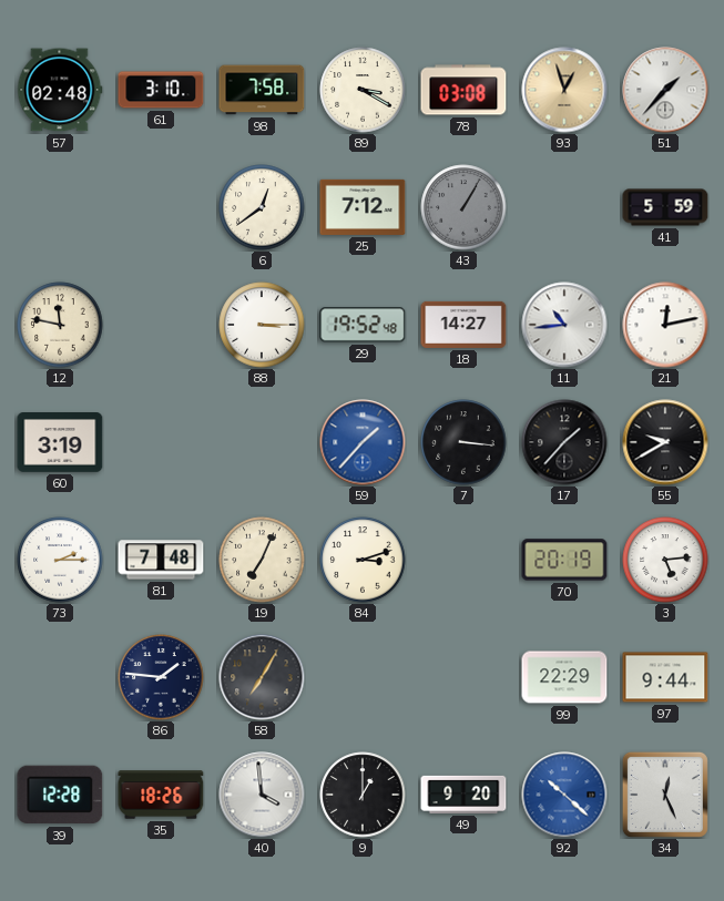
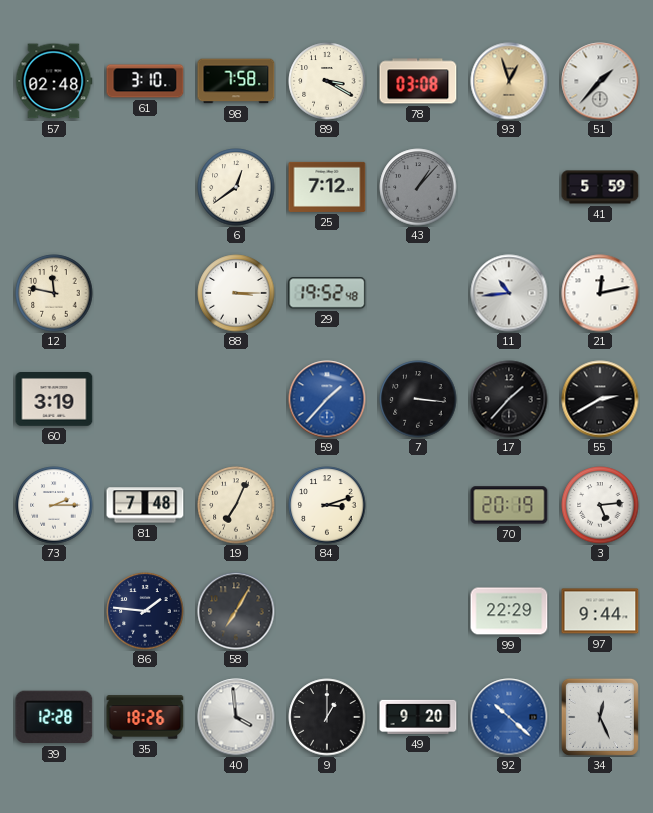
43: 1:05 -> 1:07 (418, 187)
18: 14:27 -> none (463, 325)
55: 9:40 -> 2:40 (600, 399)
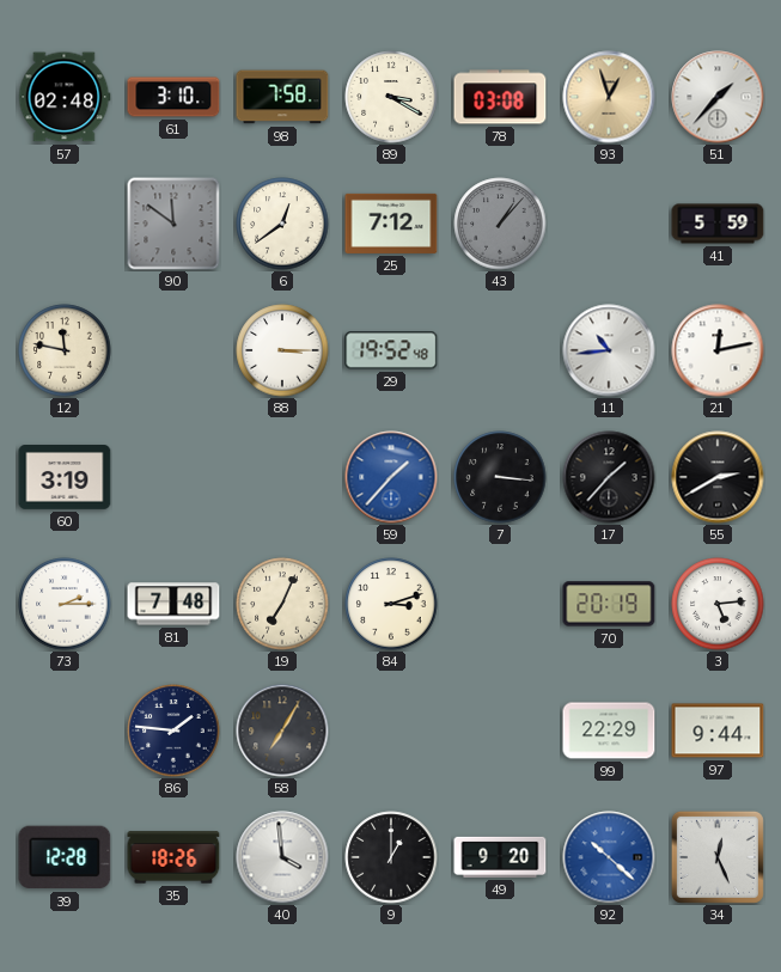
90: none -> 11:51 (173, 224)
